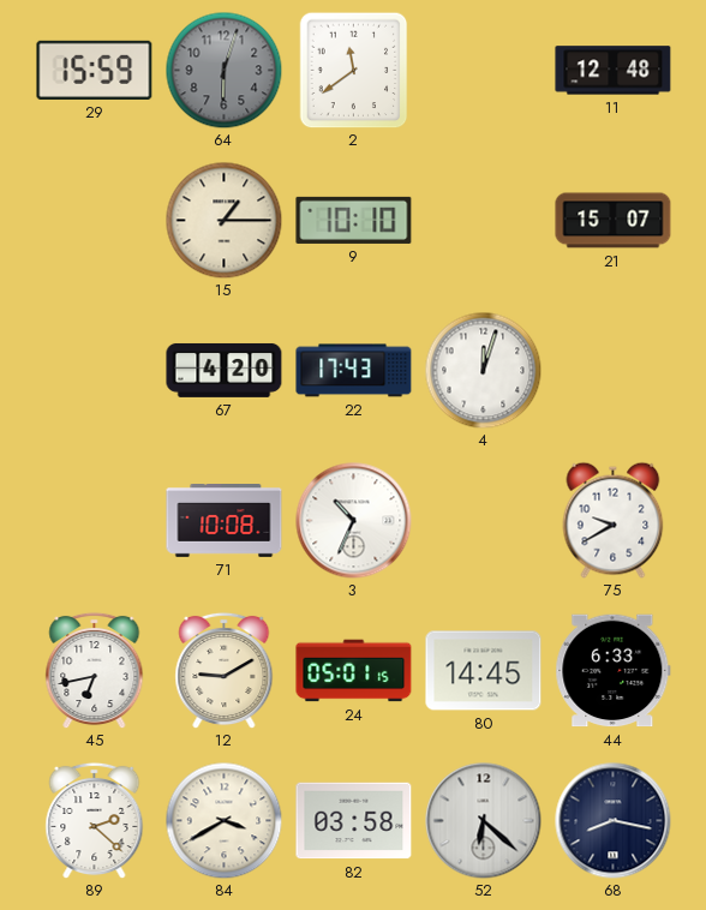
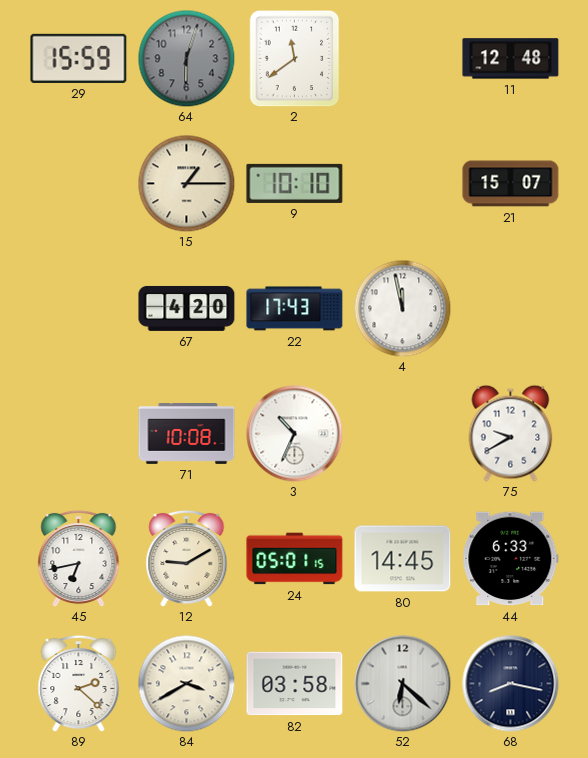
4: 12:03 -> 11:58 (402, 308)
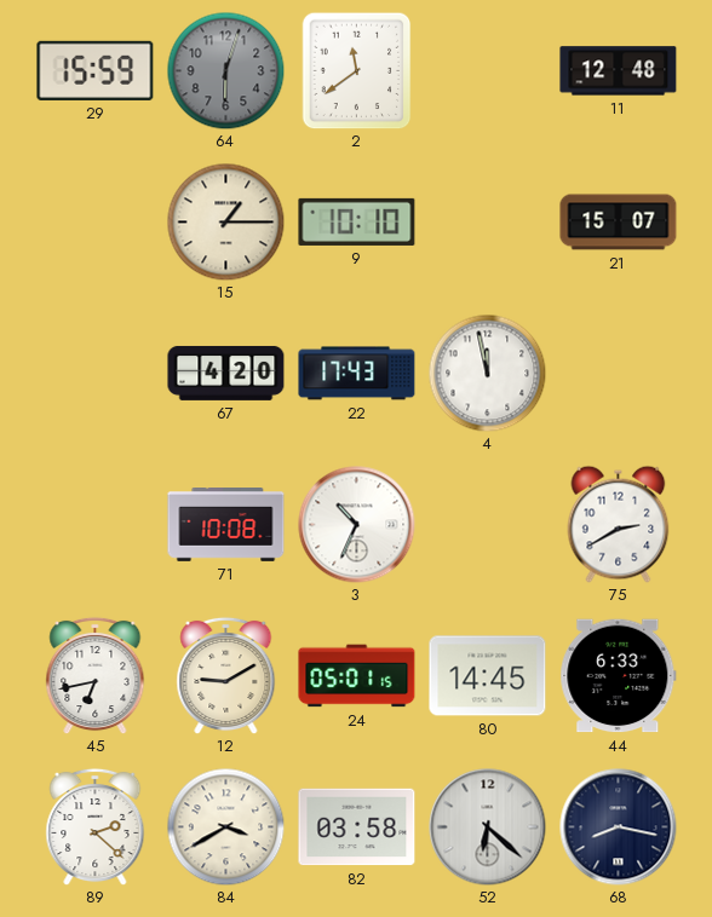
75: 9:40 -> 2:40 (619, 524)
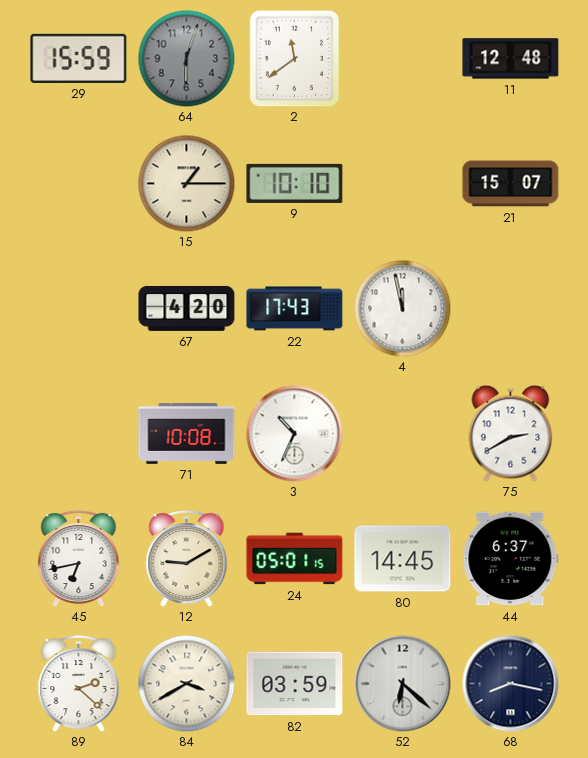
44: 6:33 -> 6:37 (511, 559)
82: 03:58 -> 03:59 (295, 684)
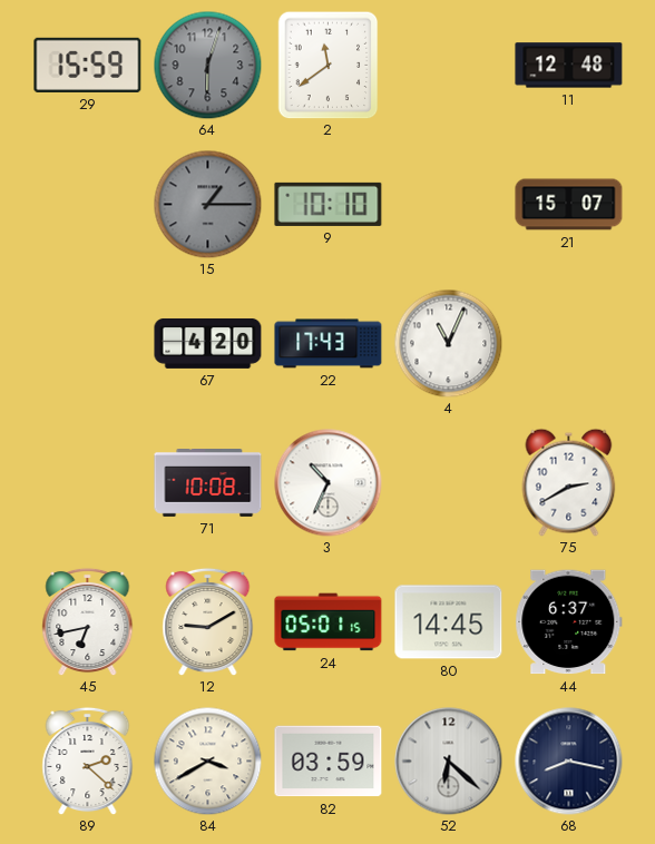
15 dial: cream -> grey (207, 204)
4: 11:58 -> 11:04 (448, 343)
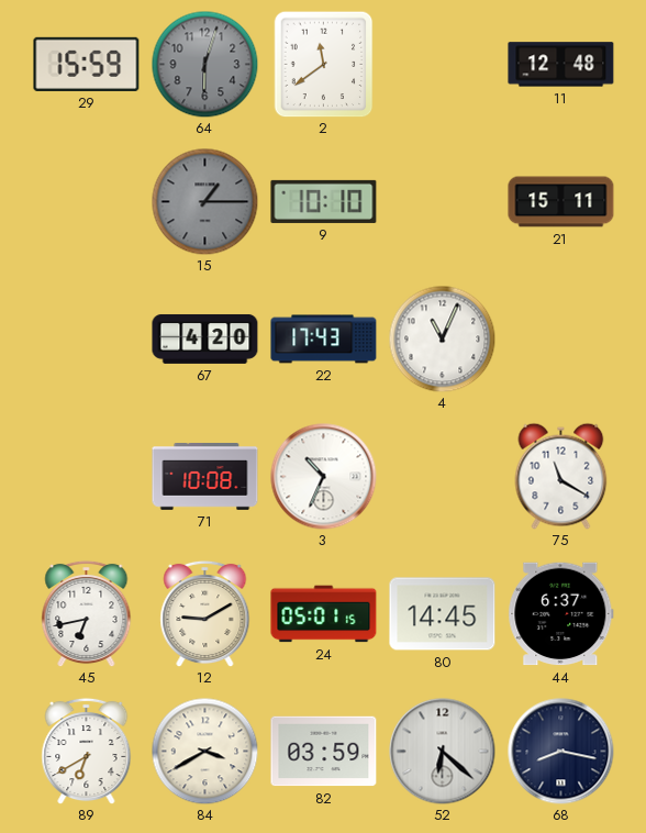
21: 15:07 -> 15:11 (561, 202)
75: 2:40 -> 11:20 (561, 476)
89: 2:22 -> 6:40 (87, 751)
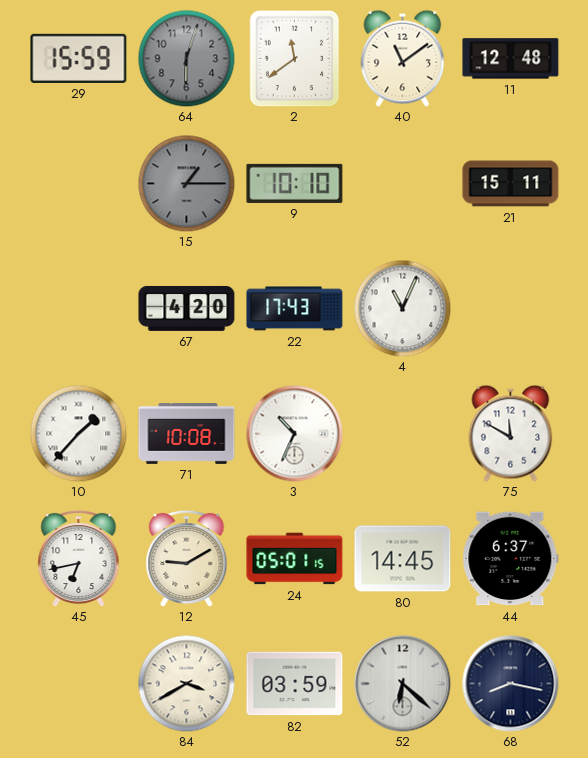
40: none -> 11:09 (403, 58)
10: none -> 1:37 (78, 433)
75: 11:20 -> 11:50 (511, 433)
89: 6:40 -> none (87, 751)
